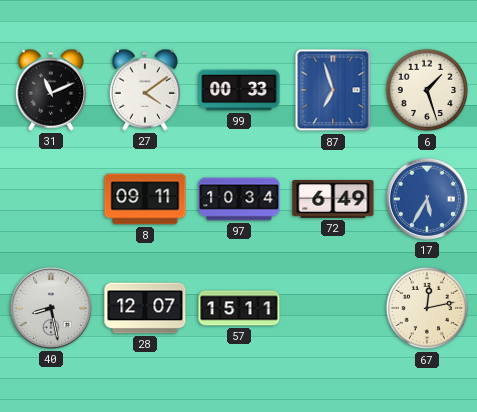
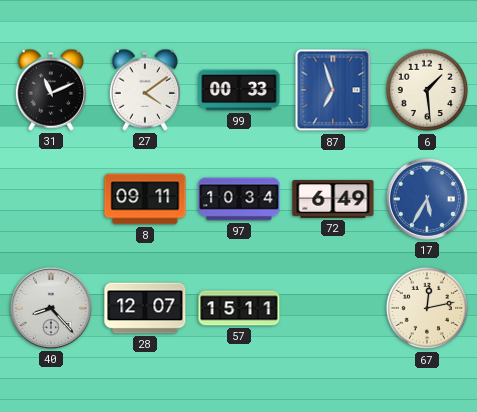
6: 1:27 -> 1:29 (427, 90)
40: 8:28 -> 8:23 (51, 308)
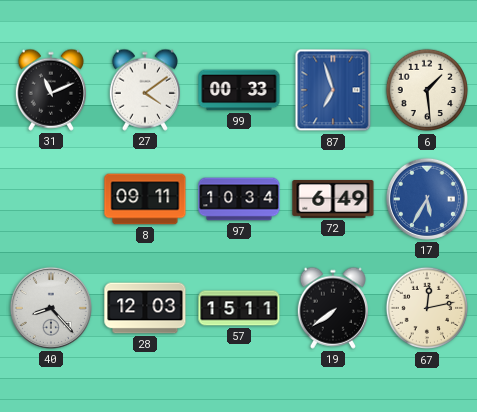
28: 12:07 -> 12:03 (145, 308)
19: none -> 7:39 (332, 308)
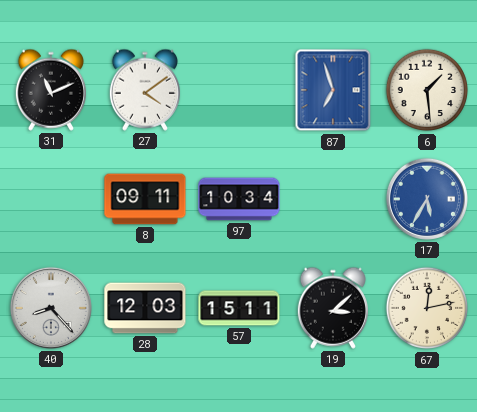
99: 00:33 -> none (239, 90)
72: 6:49 -> none (333, 199)
19: 7:39 -> 3:08 (332, 308)
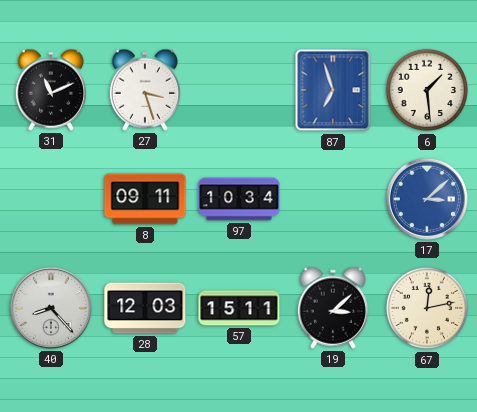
27: 4:09 -> 3:27 (144, 90)
17: 5:35 -> 3:08 (427, 199)
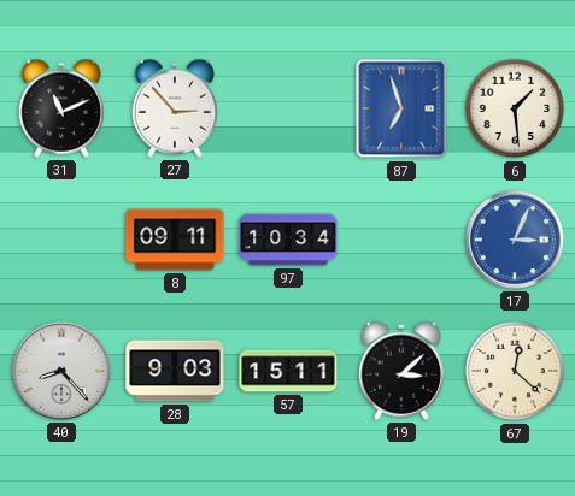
27: 3:27 -> 2:53 (174, 108)
17: 3:08 -> 3:04 (515, 240)
28: 12:03 -> 9:03 (175, 371)
67: 12:13 -> 12:22 (515, 371)
